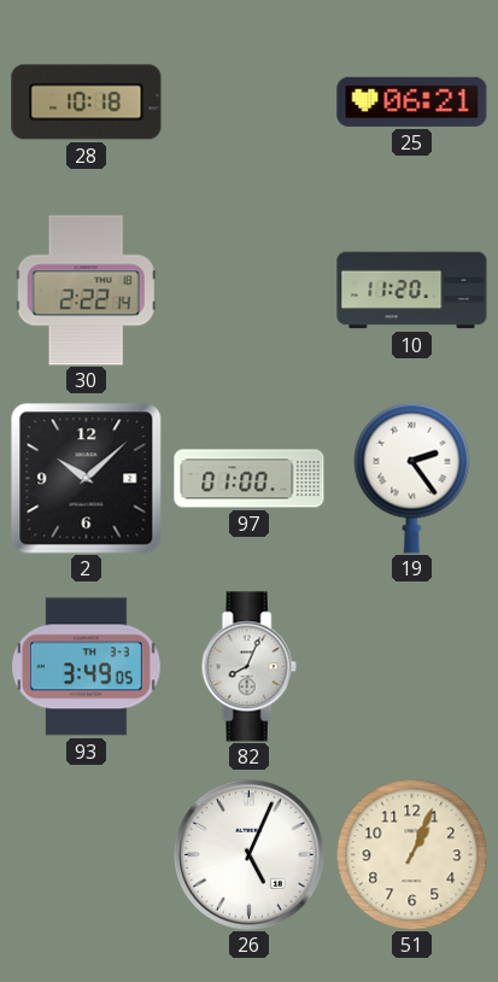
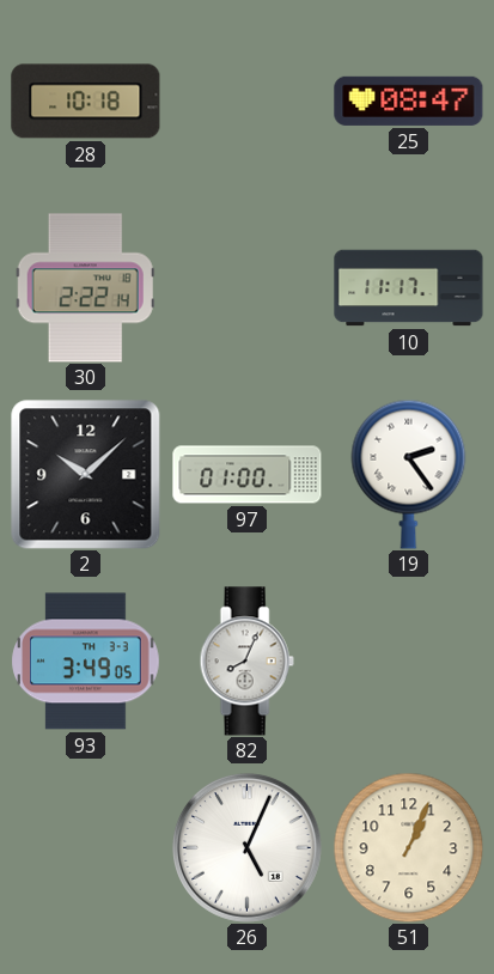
25: 06:21 -> 08:47 (409, 101)
10: 11:20 -> 11:17 (409, 288)
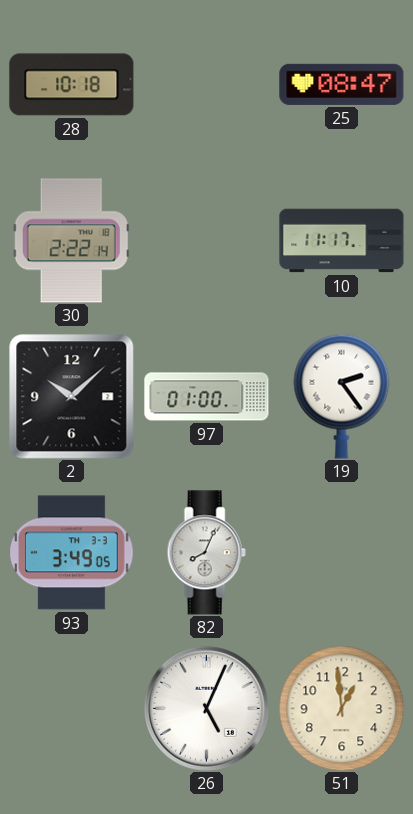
51: 1:04 -> 12:59 (341, 708)
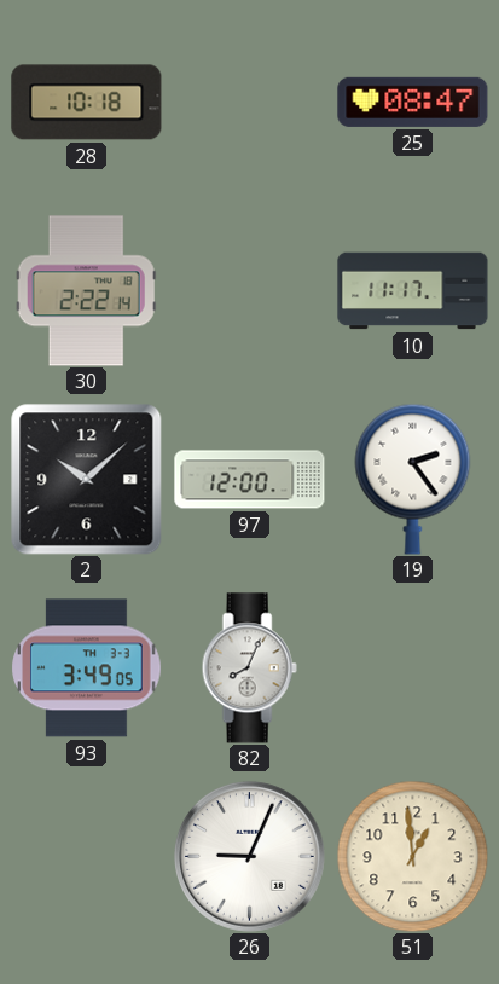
97: 01:00 -> 12:00 (250, 480)
26: 5:04 -> 9:04 (250, 857)
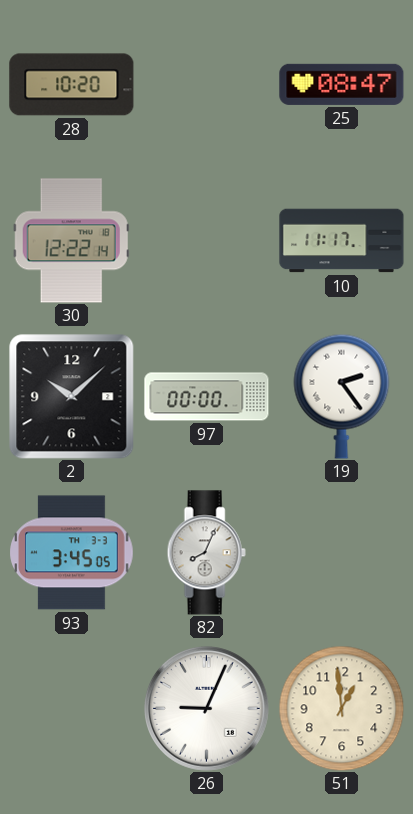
28: 10:18 -> 10:20 (72, 85)
30: 2:22 -> 12:22 (71, 241)
97: 12:00 -> 00:00 (207, 397)
93: 3:49 -> 3:45 (72, 553)
